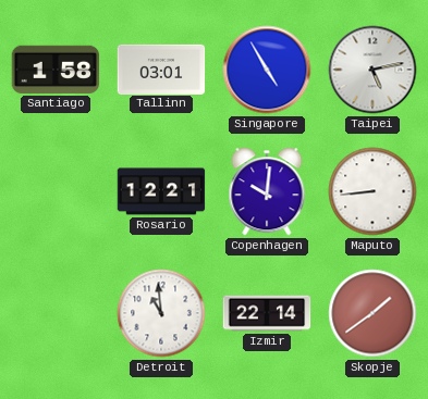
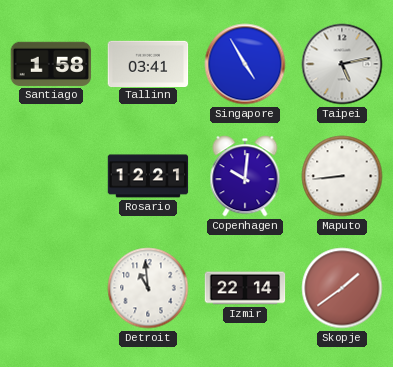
Tallinn: 03:01 -> 03:41 (148, 63)
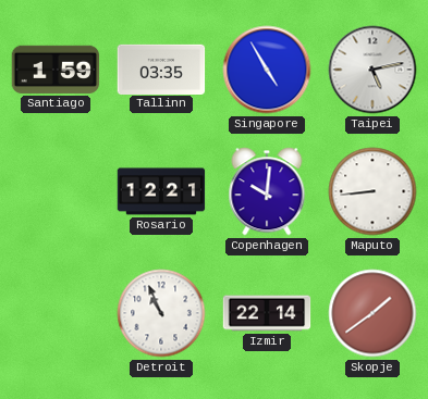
Santiago: 1:58 -> 1:59 (56, 70)
Tallinn: 03:41 -> 03:35 (161, 68)
Detroit: 10:59 -> 10:56 (161, 313)
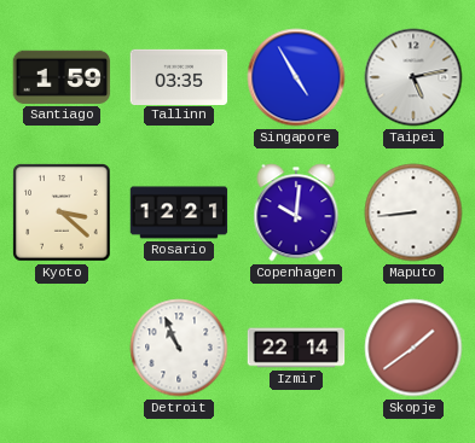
Kyoto: none -> 3:22 (62, 212)
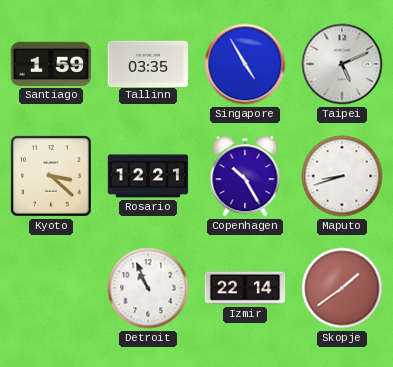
Taipei: 5:13 -> 5:11 (342, 64)
Copenhagen: 10:01 -> 10:25 (245, 176)
Maputo: 8:44 -> 8:42 (342, 176)
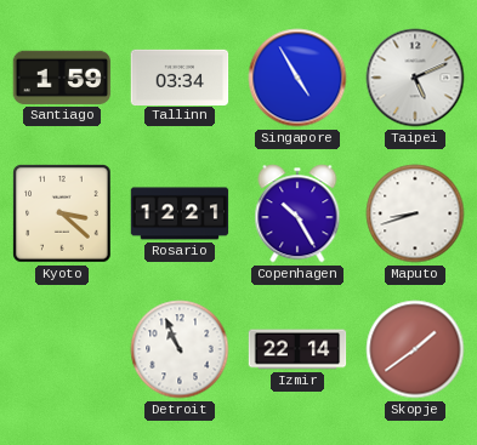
Tallinn: 03:35 -> 03:34 (180, 76)
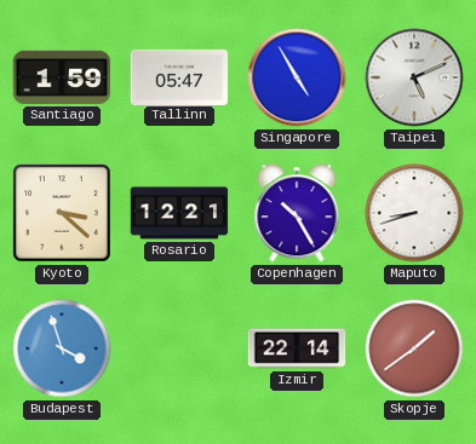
Tallinn: 03:34 -> 05:47 (179, 76)
Budapest: none -> 3:57 (62, 348)
Detroit: 10:56 -> none (180, 349)
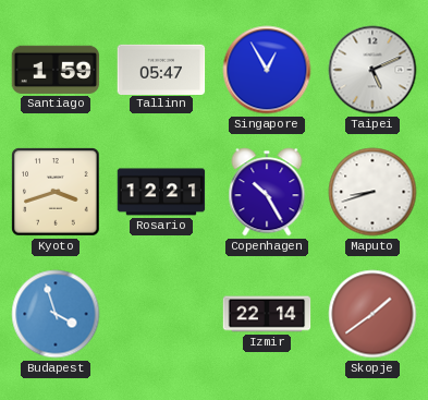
Singapore: 4:55 -> 12:55 (267, 70)
Kyoto: 3:22 -> 3:42 (56, 192)
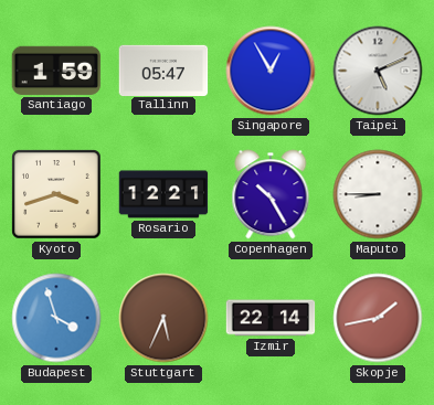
Maputo: 8:42 -> 8:45 (378, 194)
Stuttgart: none -> 5:34 (163, 318)
Skopje: 1:39 -> 1:43 (378, 318)
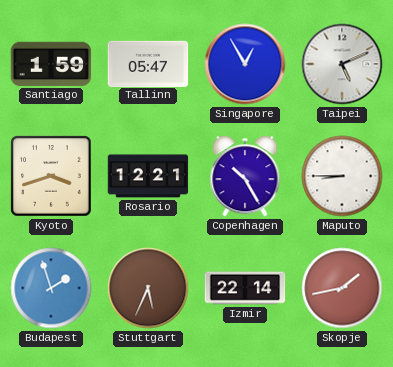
Budapest: 3:57 -> 1:57 (51, 288)
